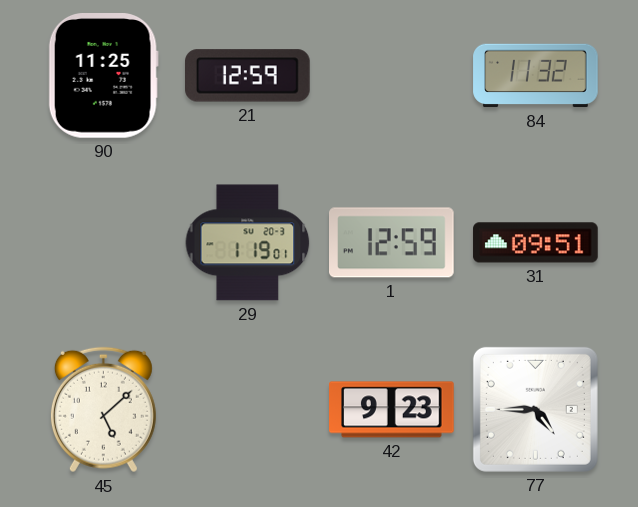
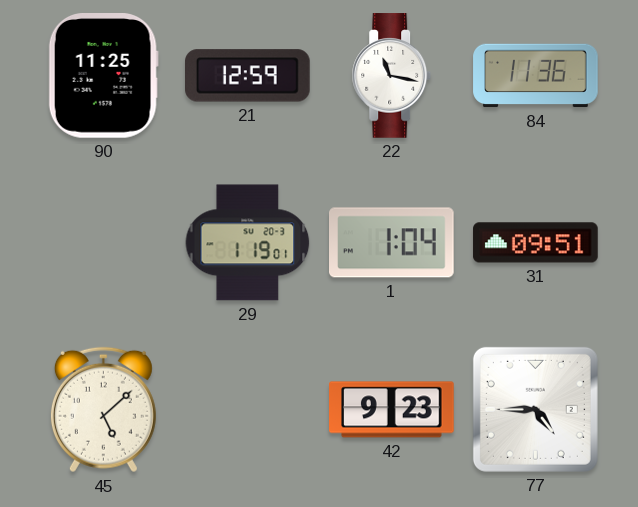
22: none -> 11:17 (392, 76)
84: 11:32 -> 11:36 (536, 76)
1: 12:59 -> 1:04 (392, 243)
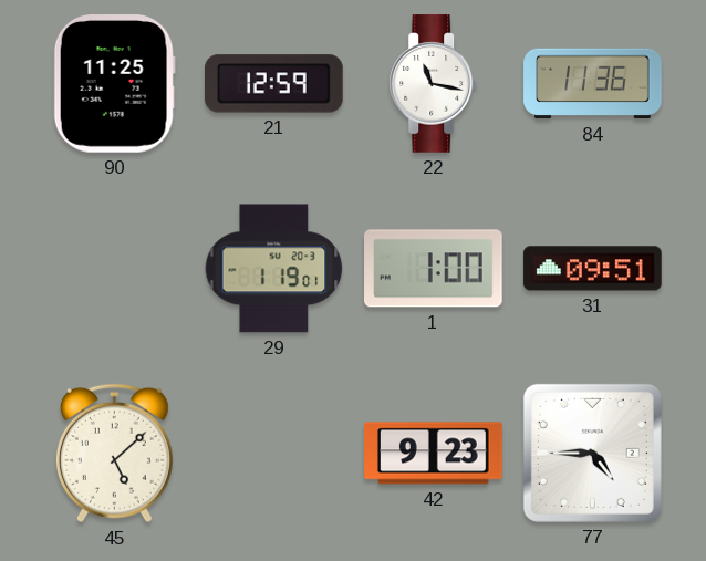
1: 1:04 -> 1:00 (434, 269)
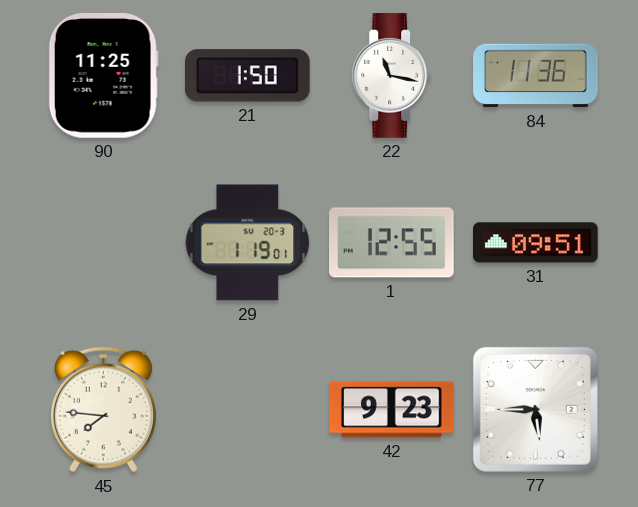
21: 12:59 -> 1:50 (248, 76)
1: 1:00 -> 12:55 (392, 243)
45: 5:08 -> 7:46 (103, 410)
77: 4:45 -> 5:45 (535, 409)
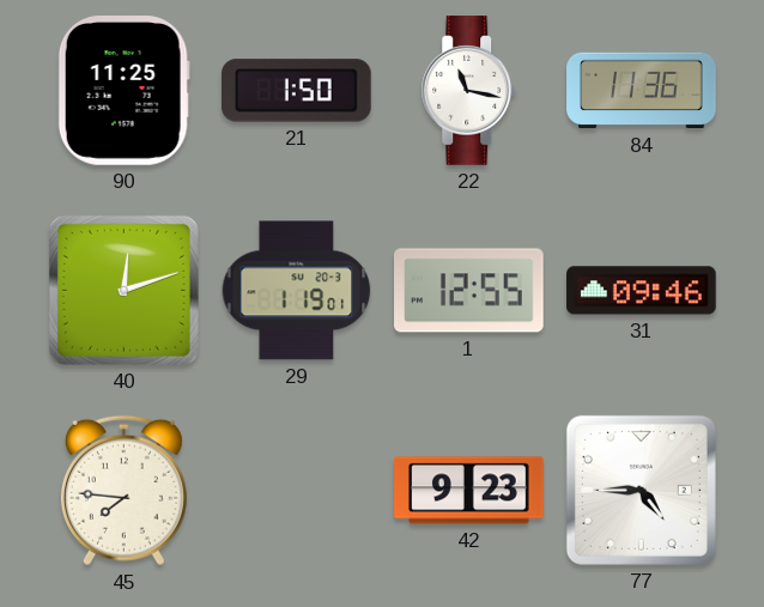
40: none -> 12:12 (123, 290)
31: 09:51 -> 09:46 (642, 291)
77: 5:45 -> 4:45 (641, 490)
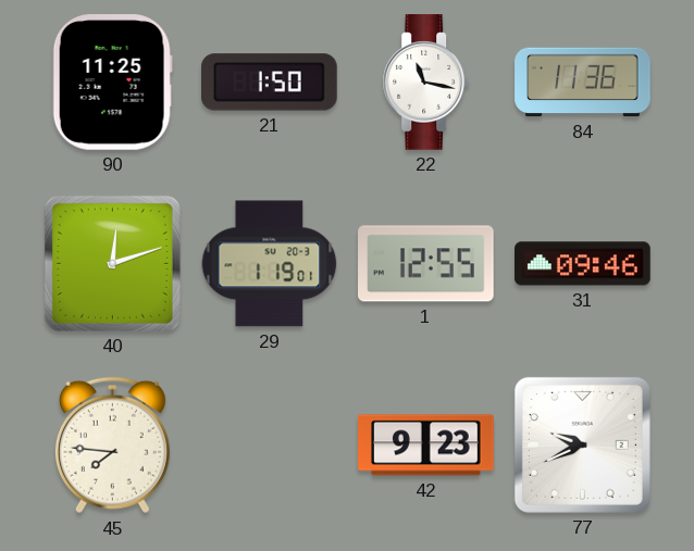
77: 4:45 -> 9:41 (582, 444)
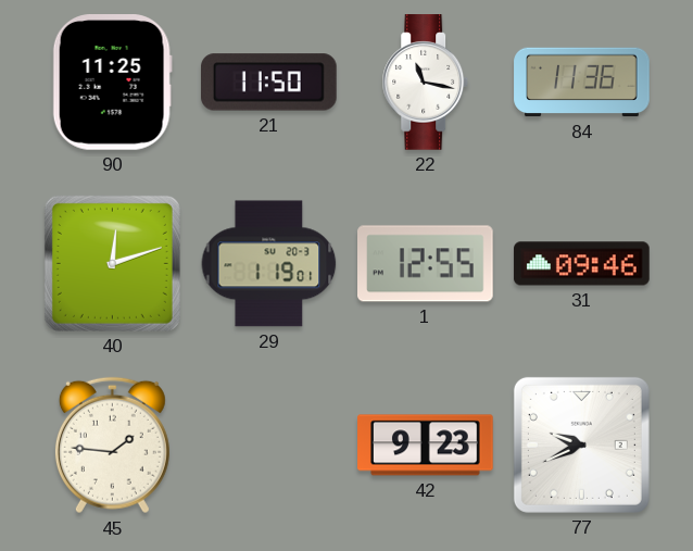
21: 1:50 -> 11:50 (269, 83)
45: 7:46 -> 1:46 (112, 446)
